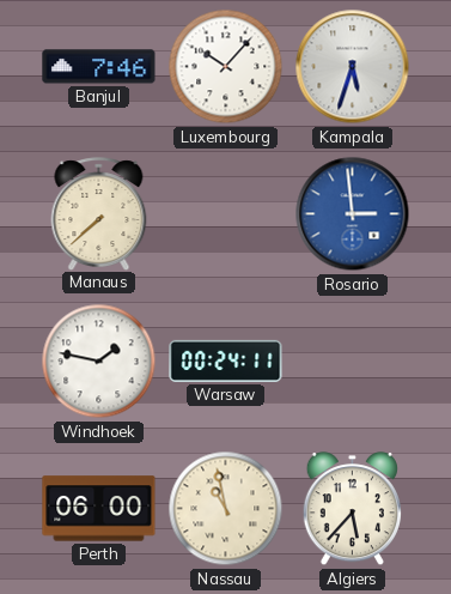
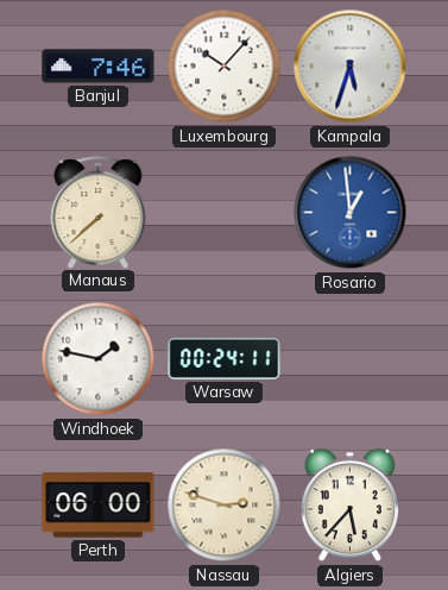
Rosario: 2:59 -> 12:59 (351, 213)
Nassau: 10:58 -> 2:48 (225, 506)
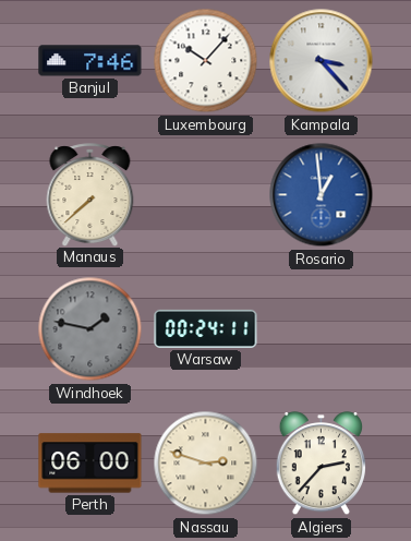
Kampala: 5:33 -> 3:23 (322, 61)
Windhoek dial: white -> grey (90, 329)
Algiers: 5:37 -> 2:37 (321, 464)
